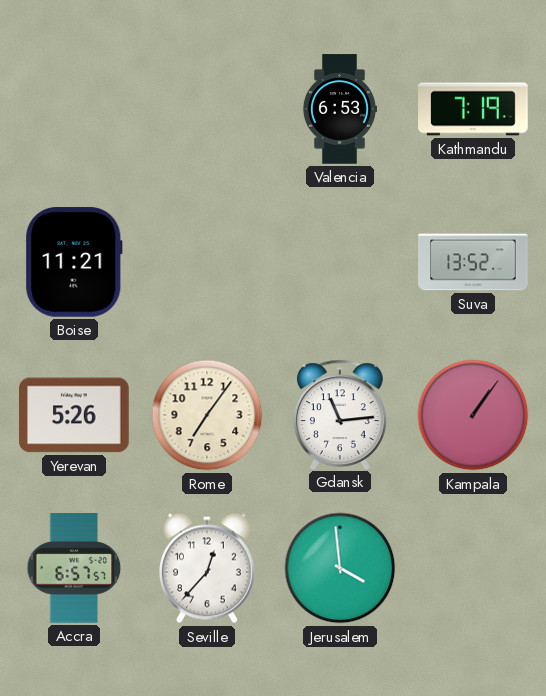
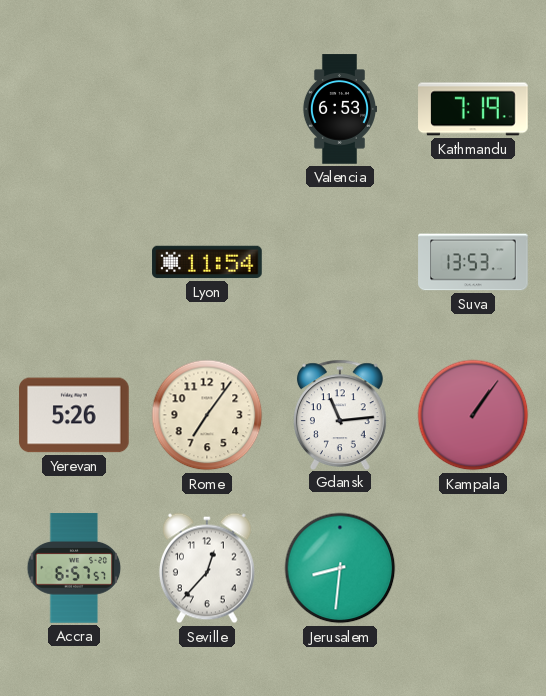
Boise: 11:21 -> none (75, 262)
Lyon: none -> 11:54 (207, 262)
Suva: 13:52 -> 13:53 (473, 262)
Jerusalem: 3:59 -> 8:31 (340, 568)
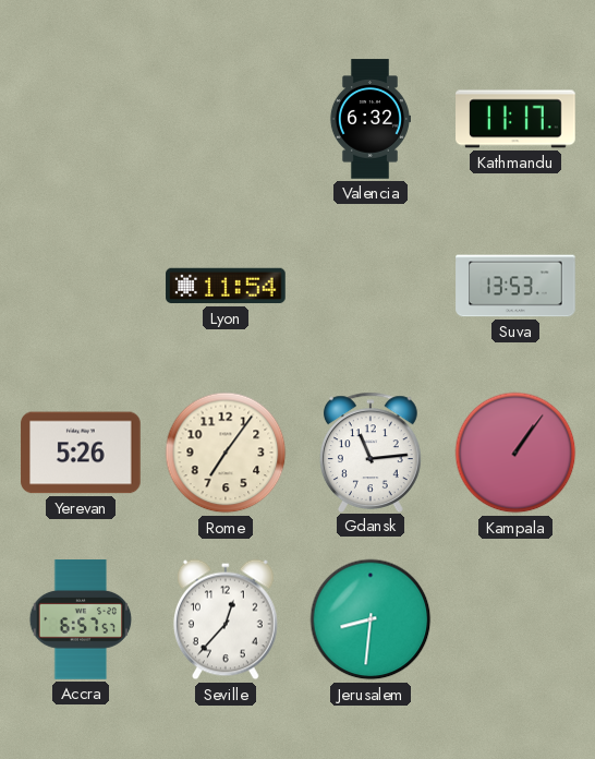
Valencia: 6:53 -> 6:32 (369, 119)
Kathmandu: 7:19 -> 11:17 (515, 119)
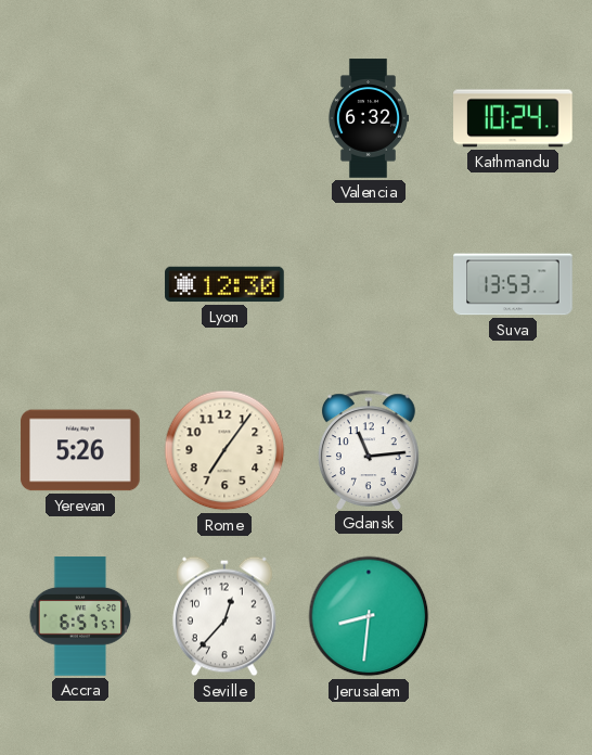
Kathmandu: 11:17 -> 10:24 (513, 118)
Lyon: 11:54 -> 12:30 (224, 284)
Kampala: 1:06 -> none (515, 453)
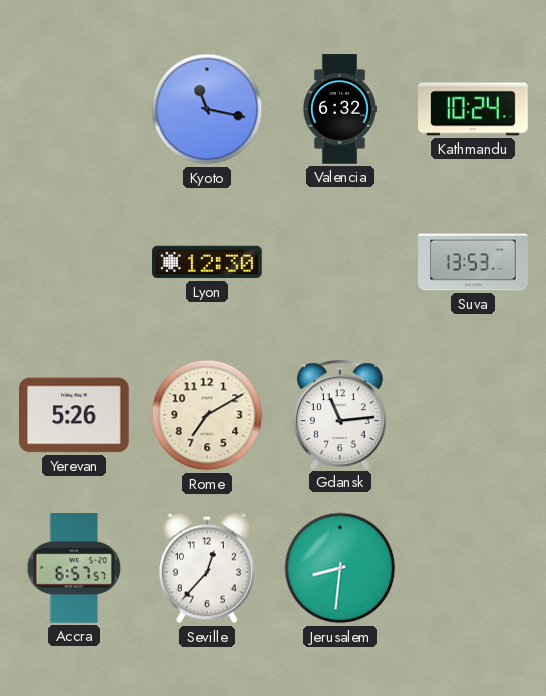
Kyoto: none -> 11:17 (207, 109)
Rome: 7:06 -> 7:10 (207, 415)
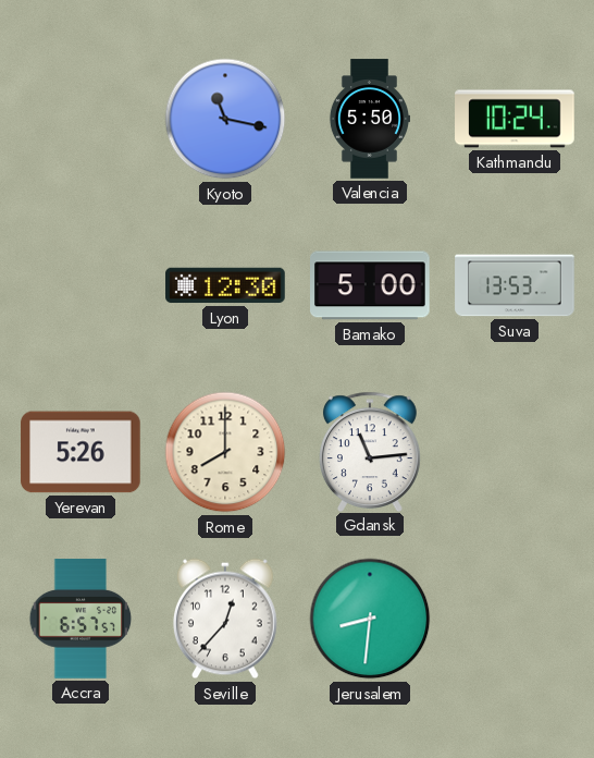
Valencia: 6:32 -> 5:50 (369, 119)
Bamako: none -> 5:00 (371, 285)
Rome: 7:10 -> 8:00 (225, 452)
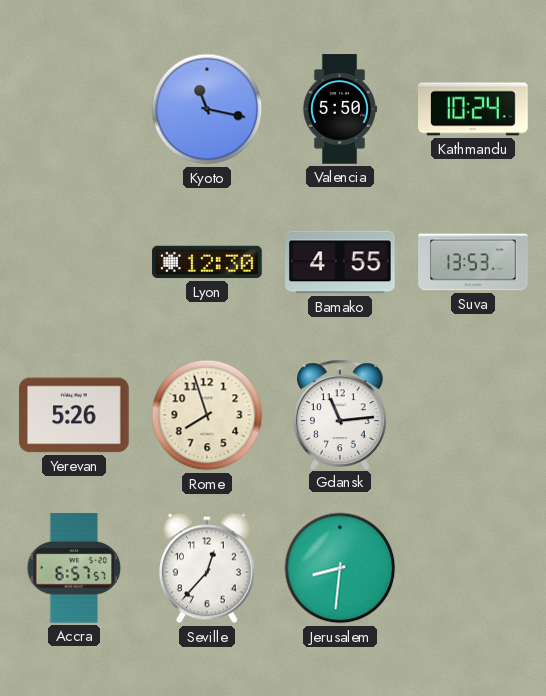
Bamako: 5:00 -> 4:55 (341, 262)
Rome: 8:00 -> 7:57 (207, 415)
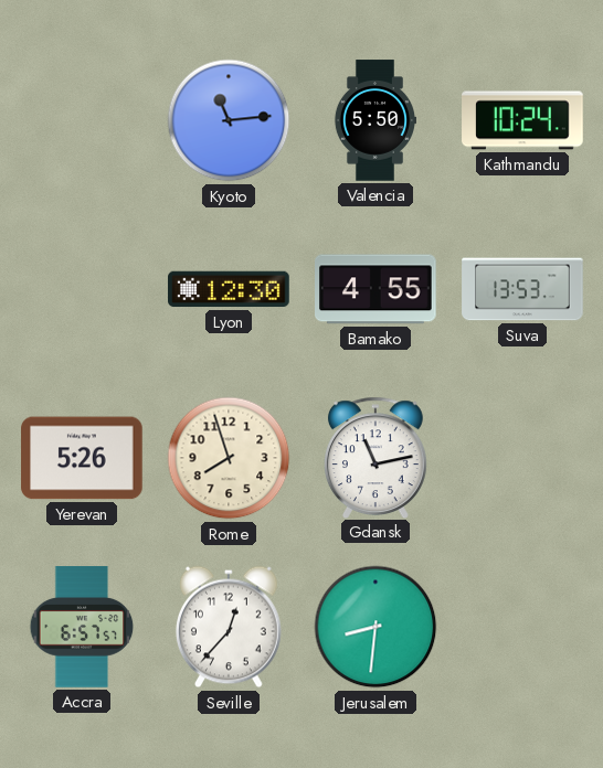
Kyoto: 11:17 -> 11:14 (229, 120)
Gdansk: 11:14 -> 11:13 (375, 457)
